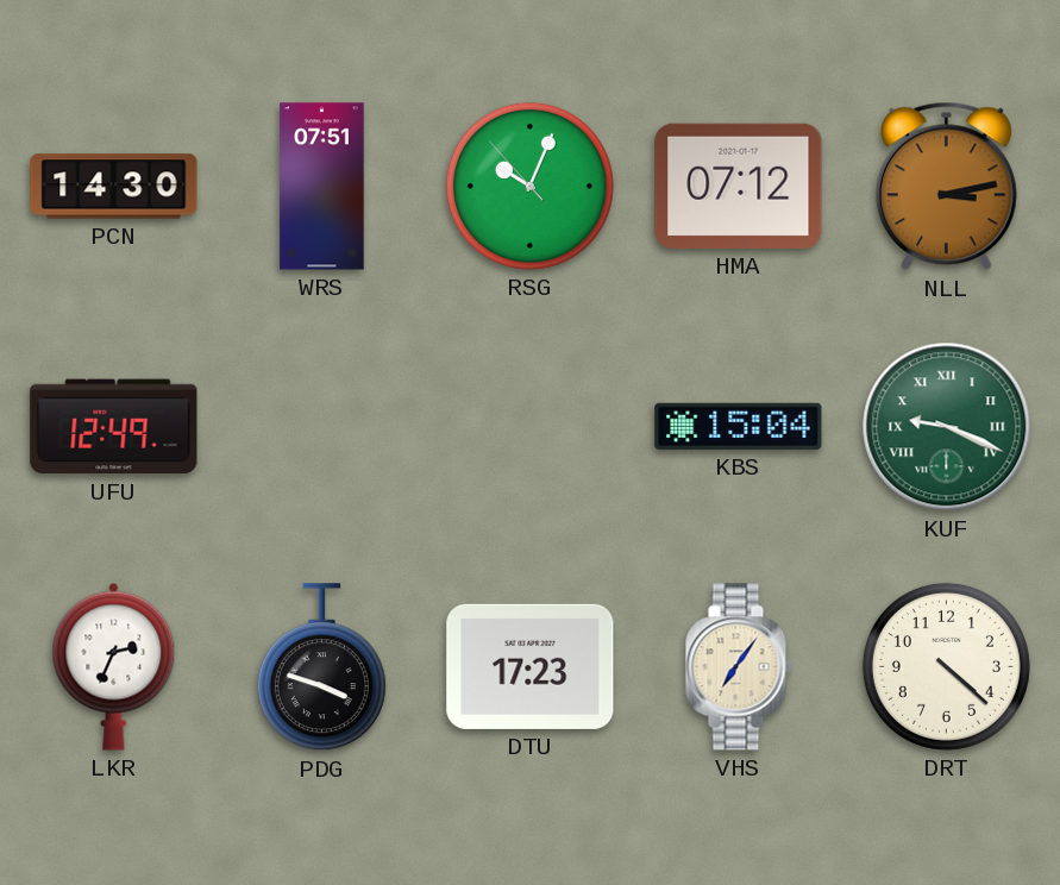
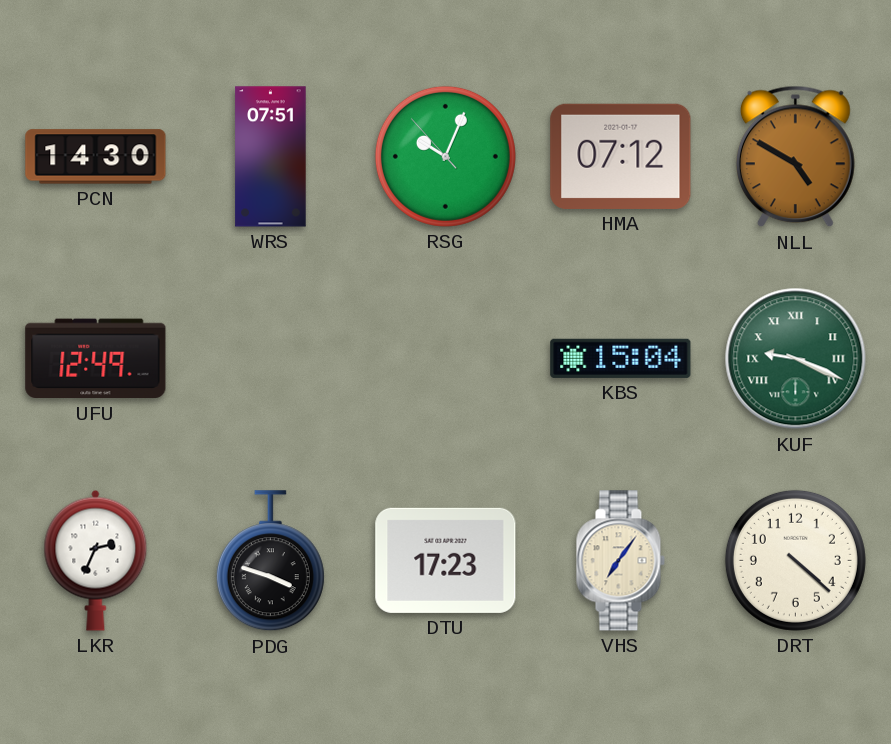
NLL: 3:13 -> 4:50 (795, 157)
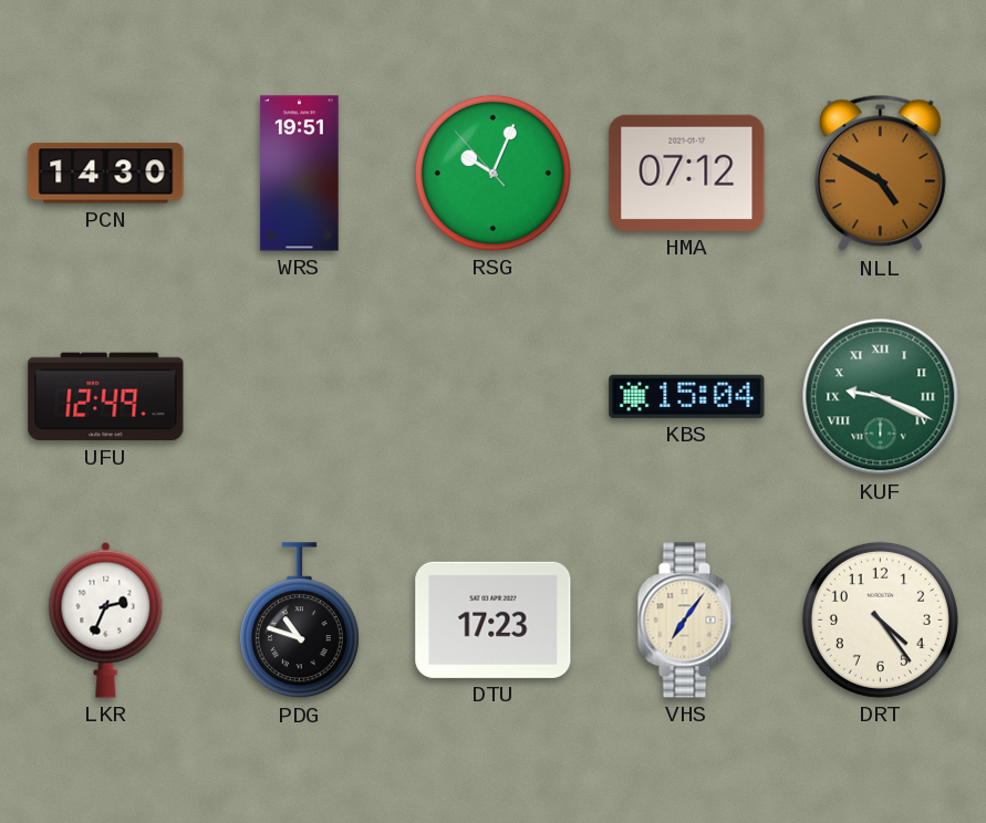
WRS: 07:51 -> 19:51 (300, 174)
PDG: 3:48 -> 10:48 (299, 621)
DRT: 4:22 -> 4:24 (880, 619)
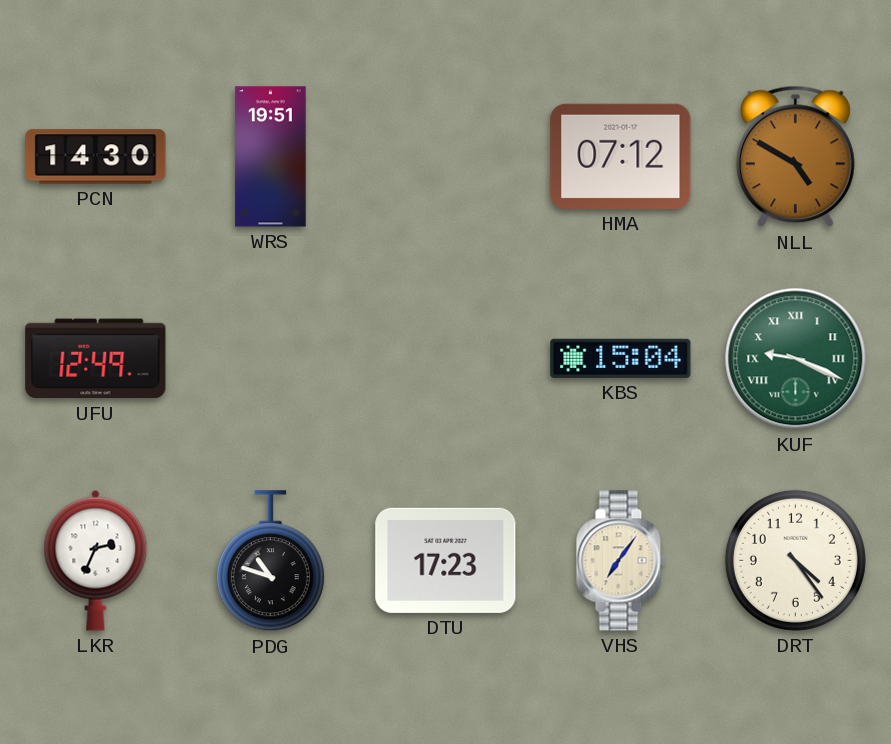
RSG: 10:03 -> none (492, 173)
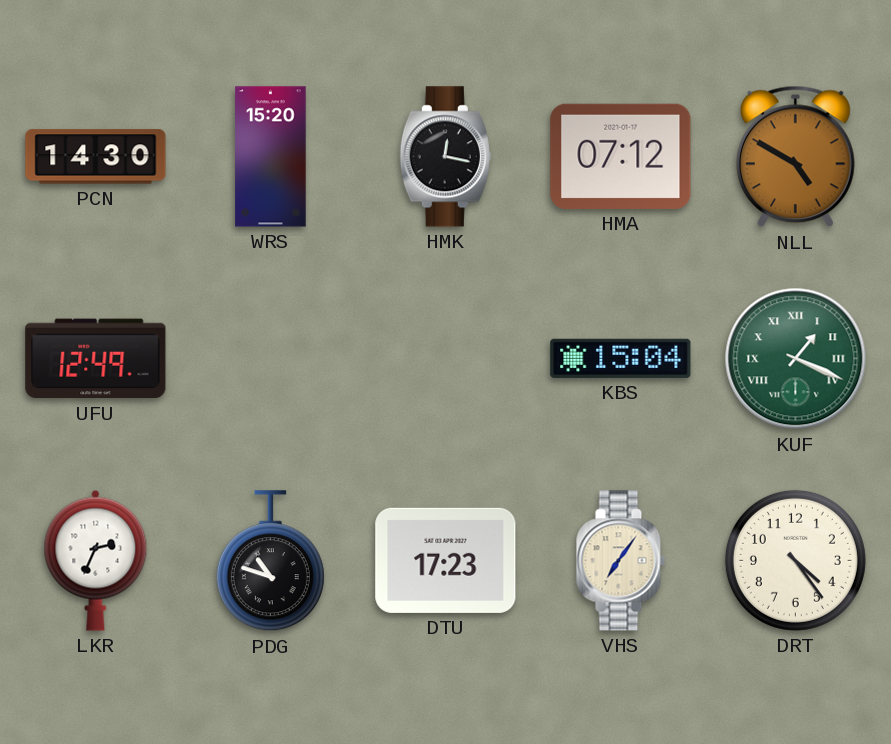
WRS: 19:51 -> 15:20 (271, 157)
HMK: none -> 12:17 (445, 157)
KUF: 9:19 -> 1:19 (796, 359)
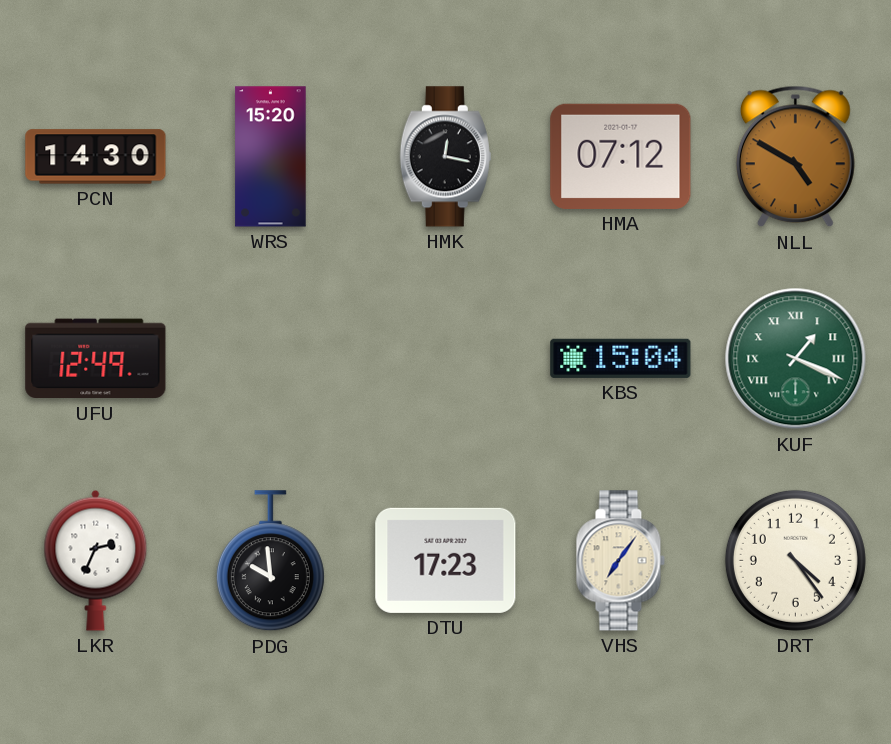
PDG: 10:48 -> 9:59 (270, 561)
